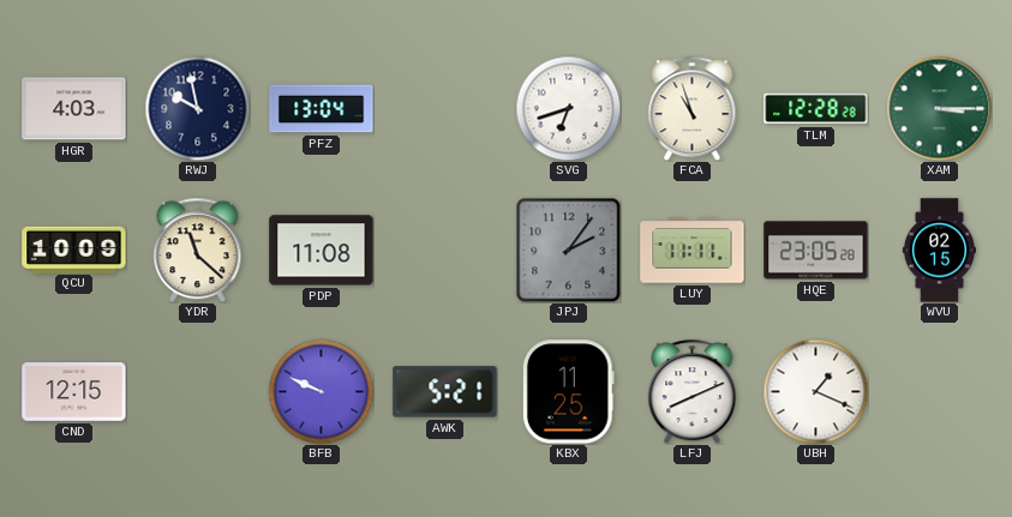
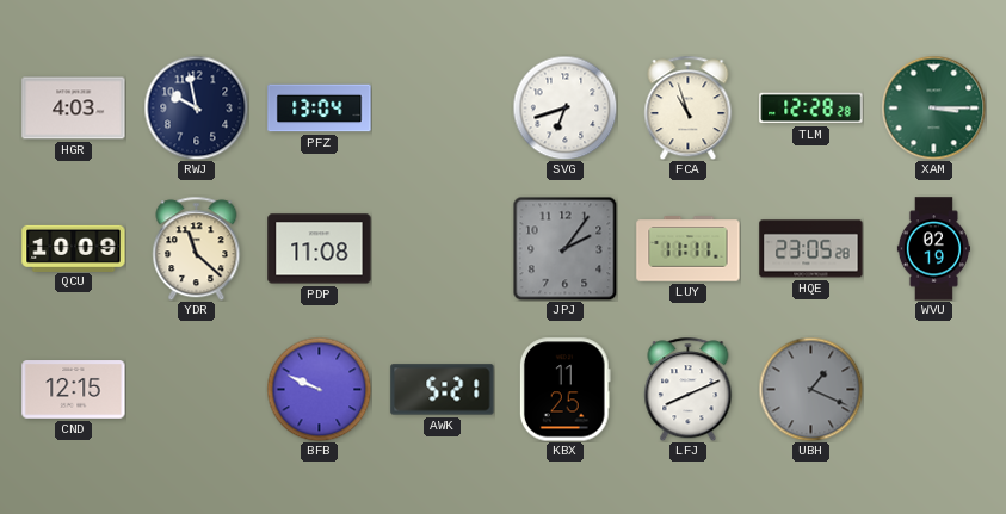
WVU: 02:15 -> 02:19 (933, 249)
UBH dial: white -> grey (810, 389)
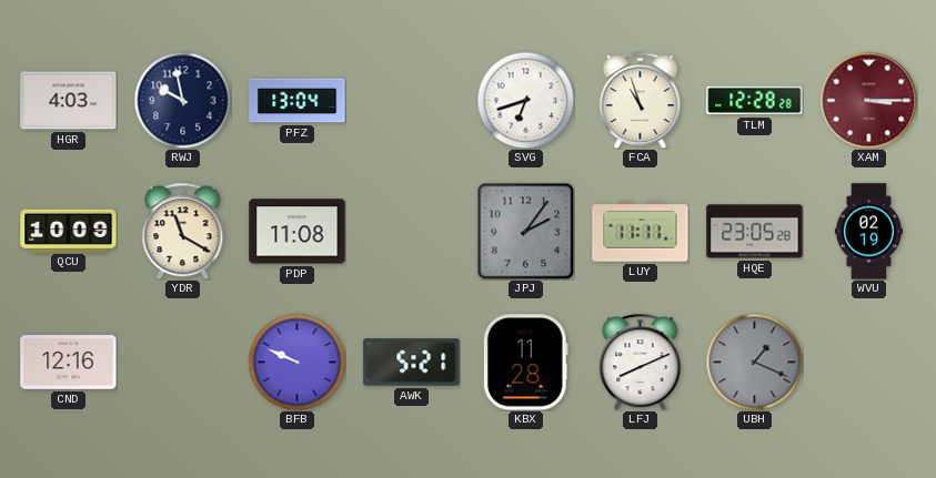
XAM dial: green -> burgundy (868, 100)
YDR: 11:22 -> 11:20 (183, 231)
CND: 12:15 -> 12:16 (69, 363)
KBX: 11:25 -> 11:28 (525, 363)
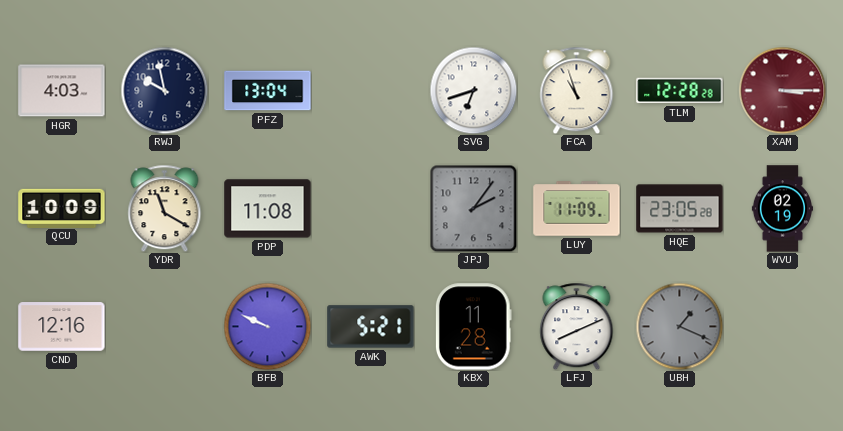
LUY: 11:11 -> 11:09 (577, 209)
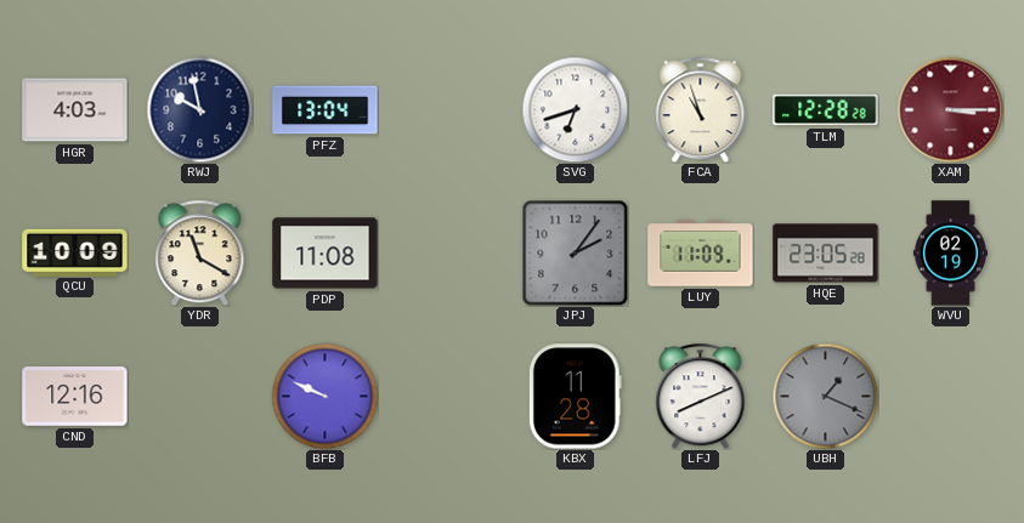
AWK: 5:21 -> none (371, 327)
